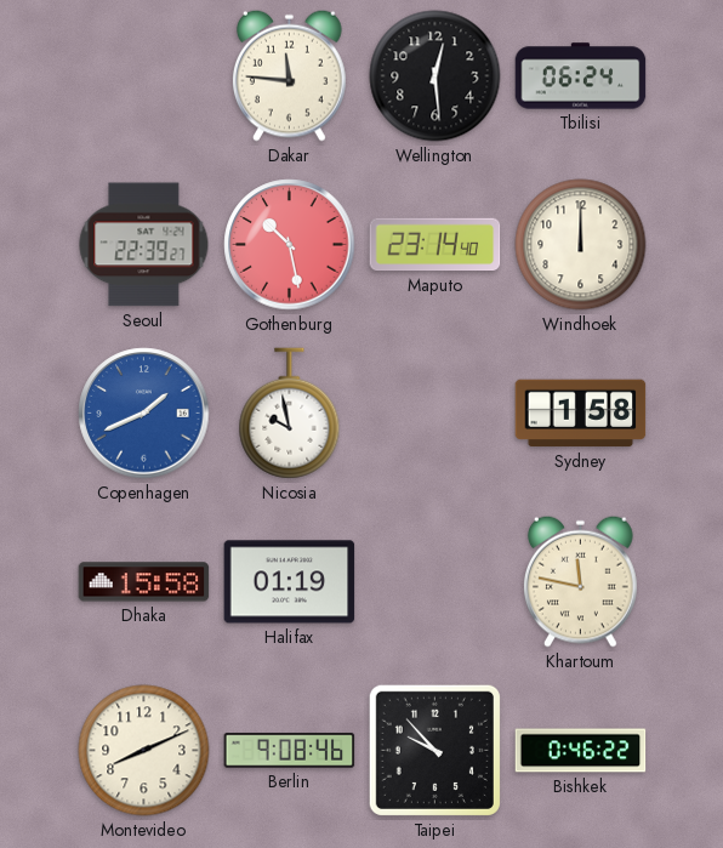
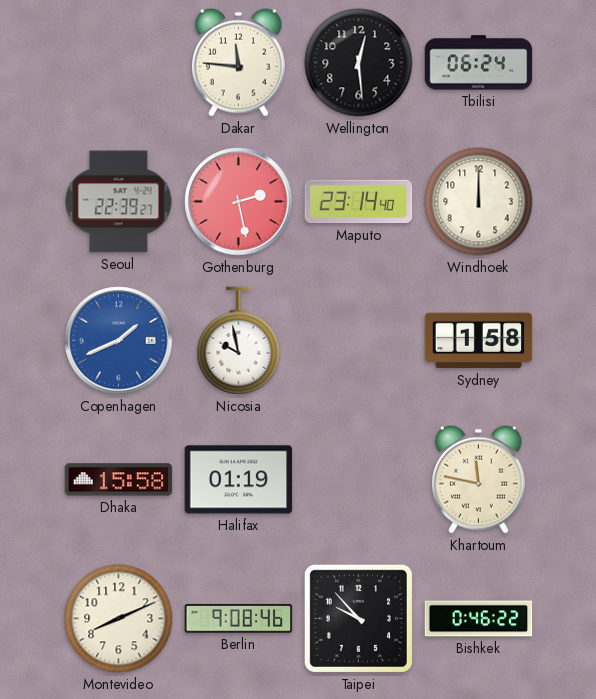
Gothenburg: 10:28 -> 2:28 (239, 202)
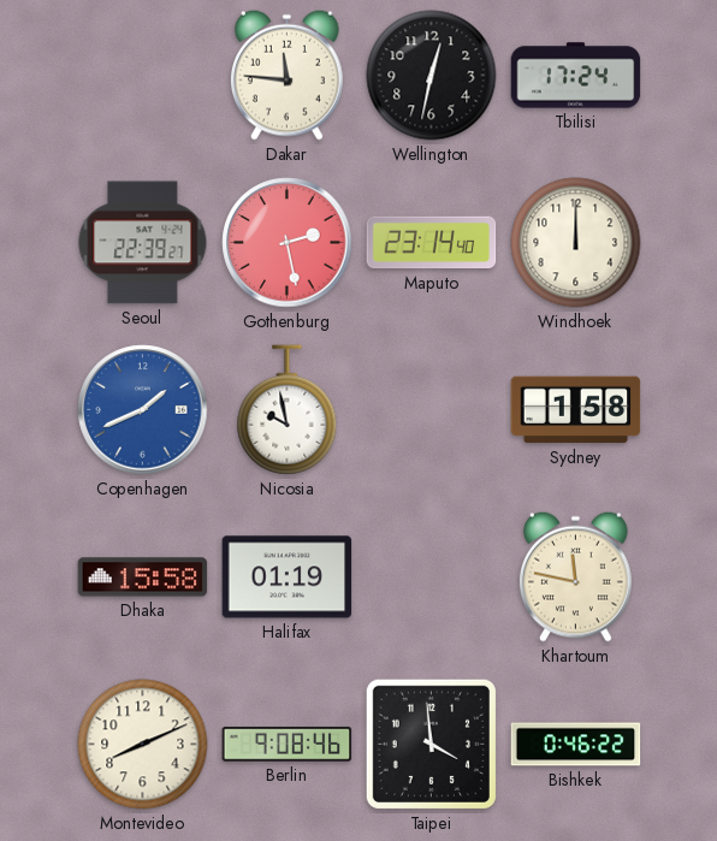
Wellington: 12:29 -> 12:32 (432, 76)
Tbilisi: 06:24 -> 17:24 (576, 76)
Taipei: 9:53 -> 3:59 (431, 744)
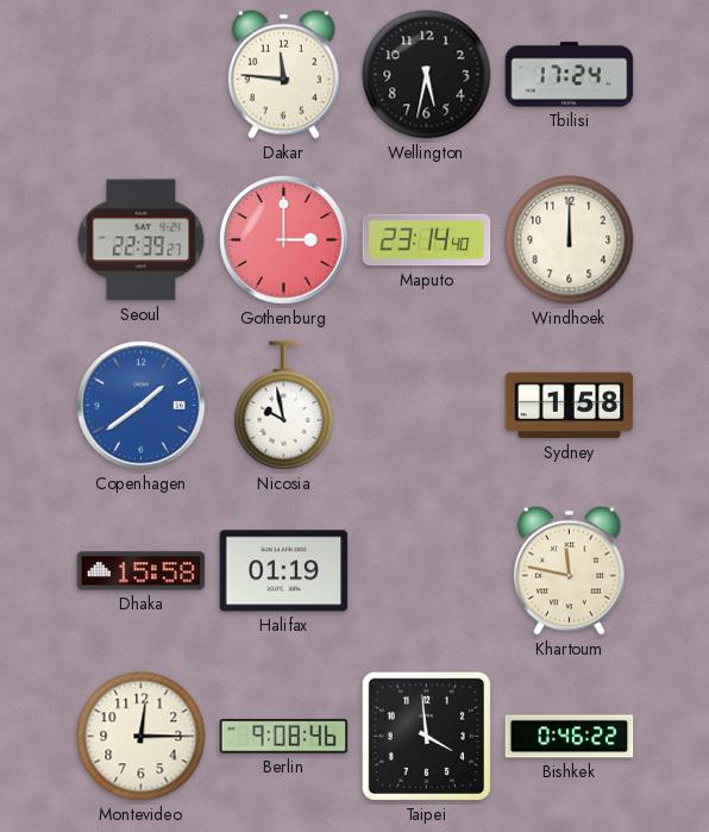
Wellington: 12:32 -> 5:32 (427, 75)
Gothenburg: 2:28 -> 3:00 (284, 240)
Copenhagen: 1:41 -> 1:39 (142, 406)
Montevideo: 8:11 -> 12:15 (142, 737)
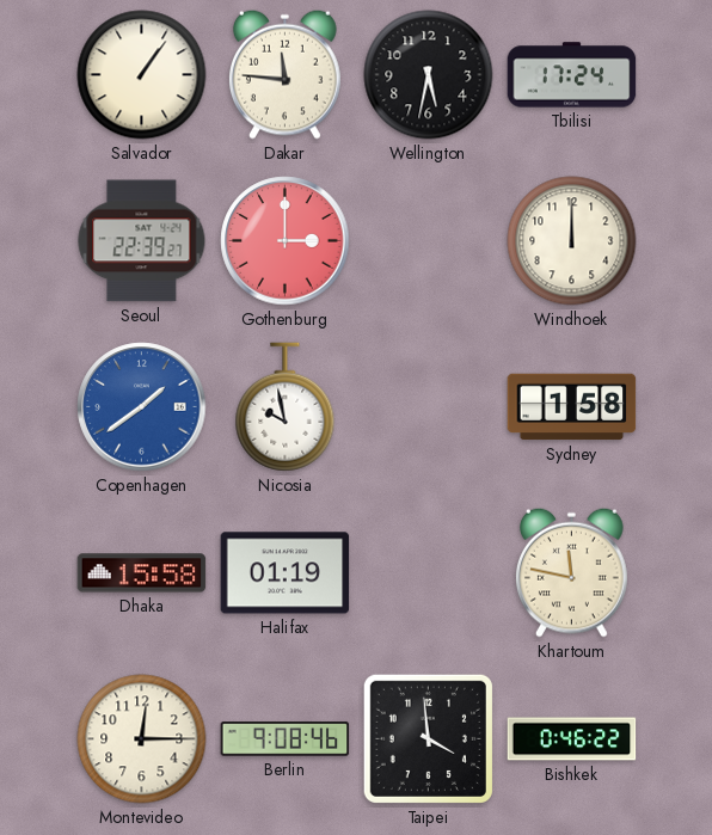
Salvador: none -> 1:06 (142, 75)
Maputo: 23:14 -> none (427, 240)
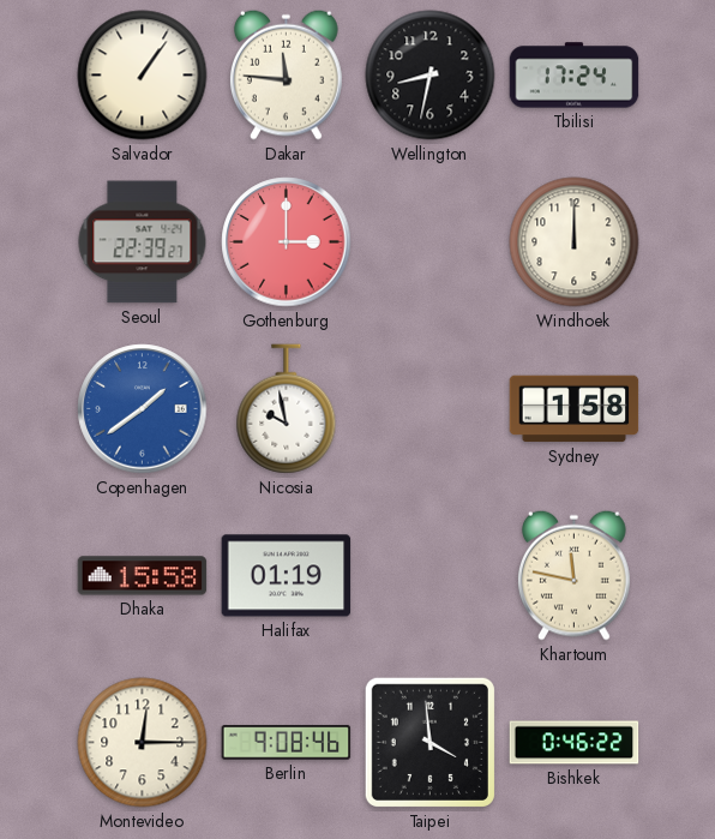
Wellington: 5:32 -> 8:32 (431, 76)
